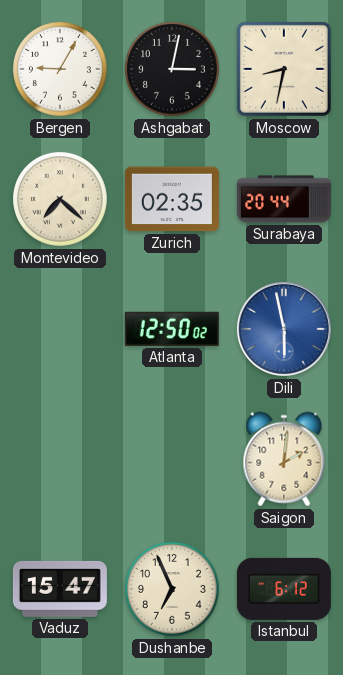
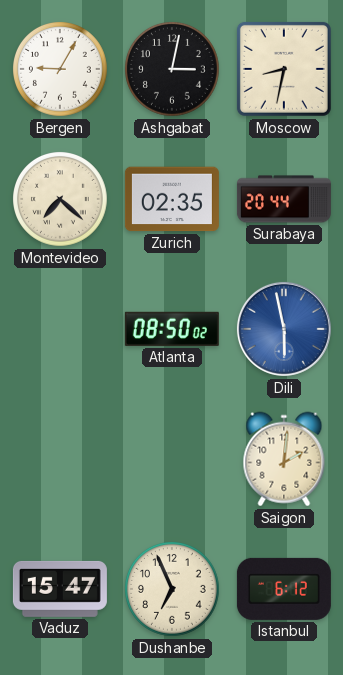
Atlanta: 12:50 -> 08:50 (172, 329)
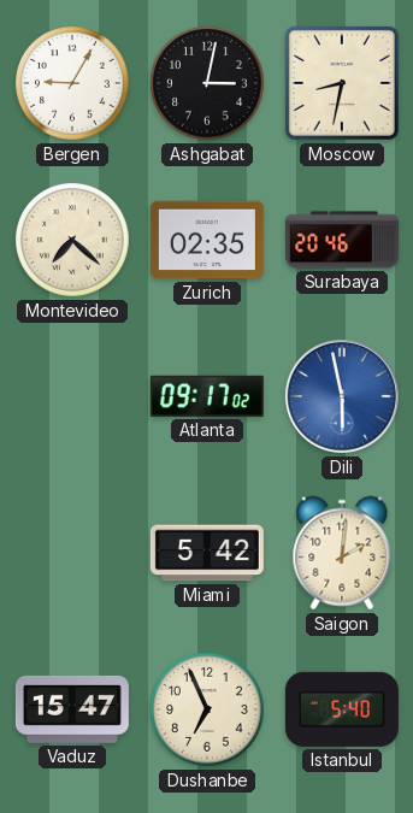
Surabaya: 20:44 -> 20:46 (342, 240)
Atlanta: 08:50 -> 09:17 (207, 396)
Miami: none -> 5:42 (207, 553)
Istanbul: 6:12 -> 5:40 (342, 709)
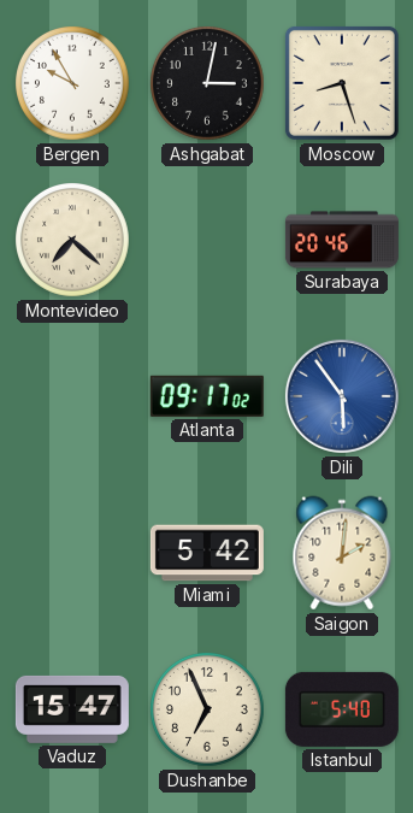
Bergen: 9:05 -> 9:55 (73, 84)
Moscow: 8:32 -> 8:27 (342, 83)
Zurich: 02:35 -> none (207, 240)
Dili: 5:58 -> 5:54 (342, 396)
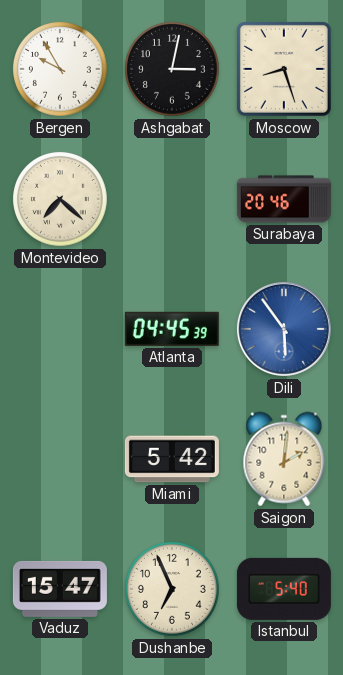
Atlanta: 09:17 -> 04:45 (172, 329)
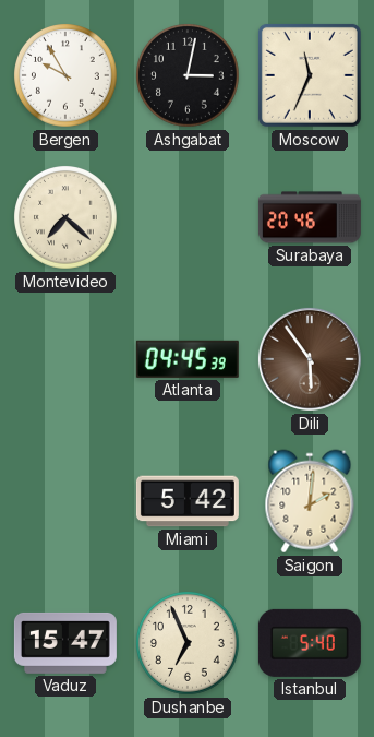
Moscow: 8:27 -> 11:34 (310, 75)
Dili dial: blue -> brown (310, 359)
